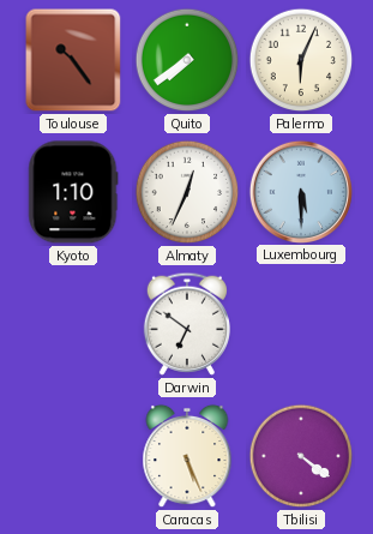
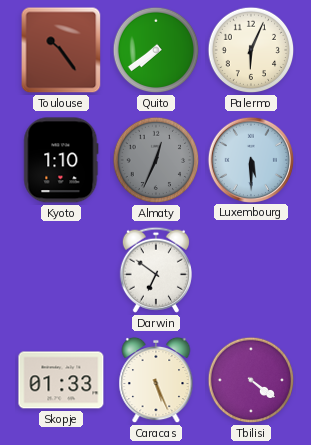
Almaty dial: white -> grey (156, 160)
Skopje: none -> 01:33 (61, 380)
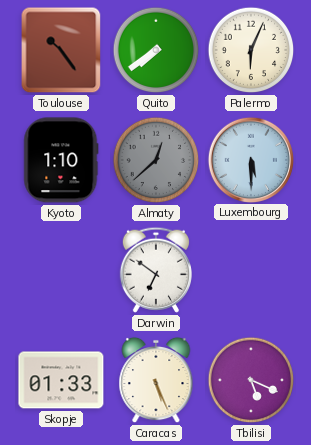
Almaty: 12:34 -> 12:38 (156, 160)
Tbilisi: 4:21 -> 5:19 (251, 380)
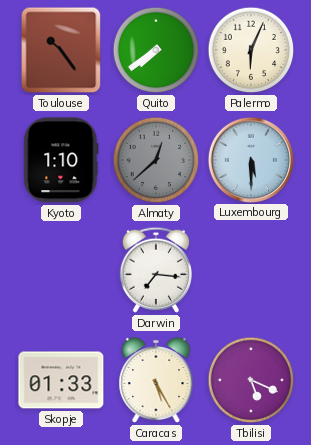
Darwin: 6:51 -> 7:16 (156, 270)
Caracas: 5:26 -> 5:25 (156, 380)
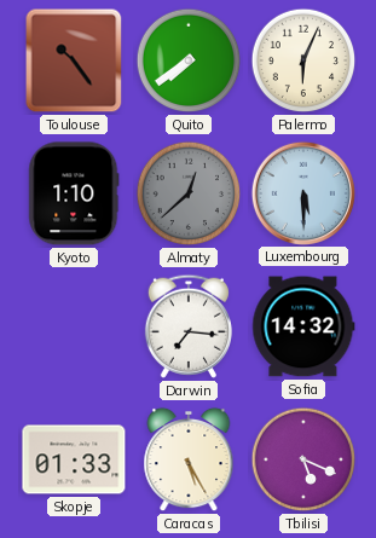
Sofia: none -> 14:32 (303, 326)
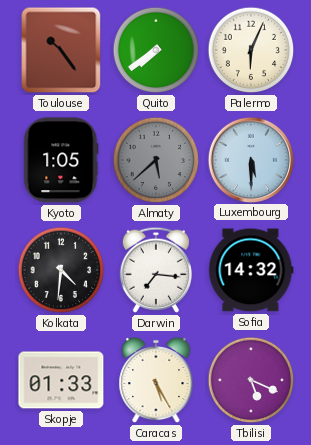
Kyoto: 1:10 -> 1:05 (61, 160)
Almaty: 12:38 -> 5:38 (156, 160)
Kolkata: none -> 4:31 (61, 270)
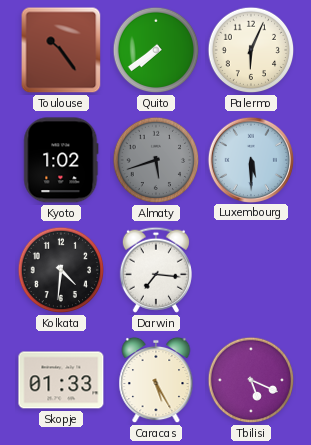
Kyoto: 1:05 -> 1:02 (61, 160)
Almaty: 5:38 -> 5:42 (156, 160)
Sofia: 14:32 -> none (251, 270)
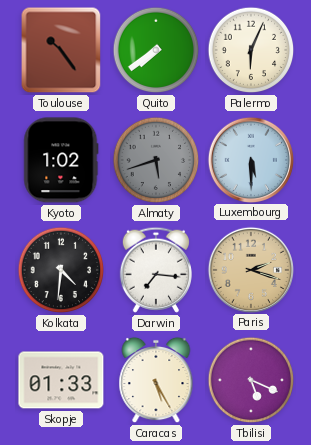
Paris: none -> 2:18 (250, 269)
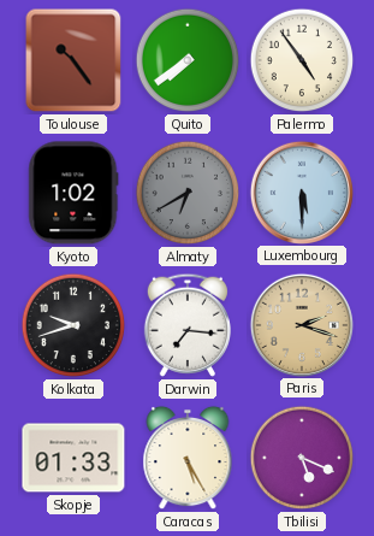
Palermo: 6:04 -> 4:54 (302, 60)
Almaty: 5:42 -> 6:40 (188, 193)
Kolkata: 4:31 -> 9:42 (73, 325)
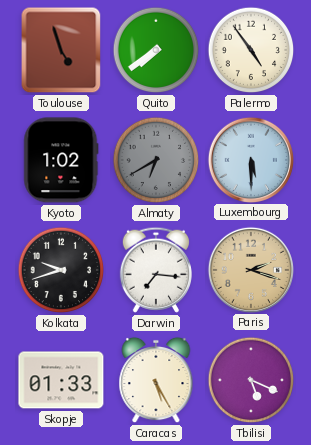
Toulouse: 10:24 -> 4:57 (61, 50)
